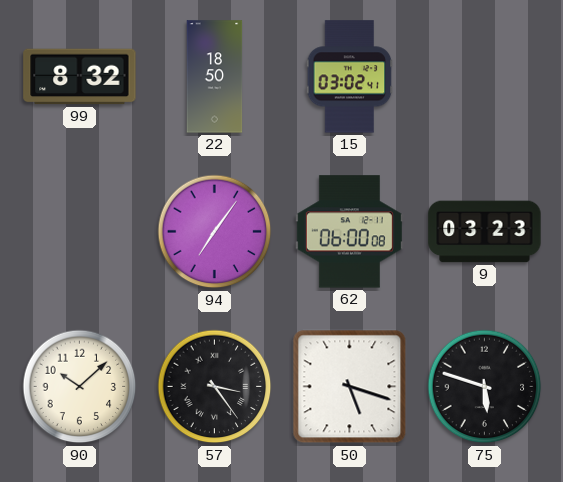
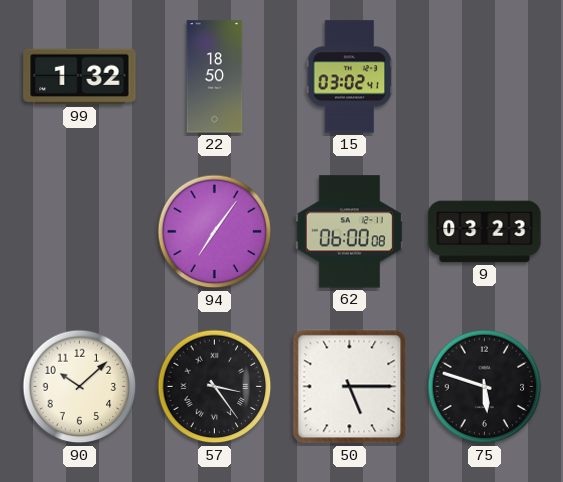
99: 8:32 -> 1:32 (80, 77)
50: 5:18 -> 5:15 (350, 387)
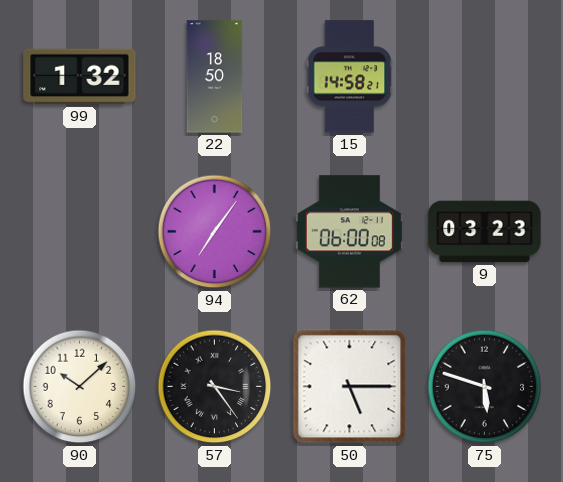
15: 03:02 -> 14:58 (350, 77)
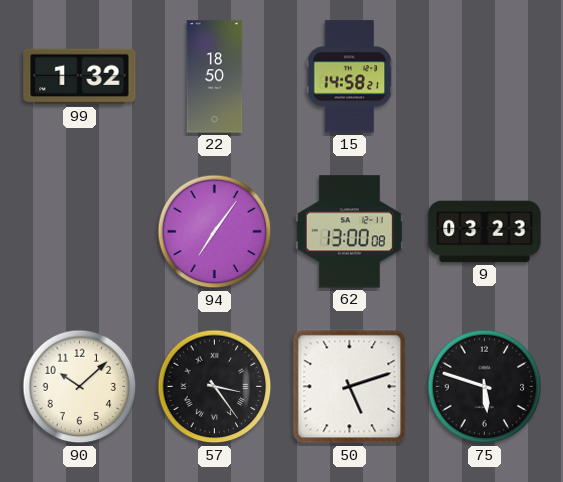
62: 06:00 -> 13:00 (349, 232)
50: 5:15 -> 5:12 (350, 387)
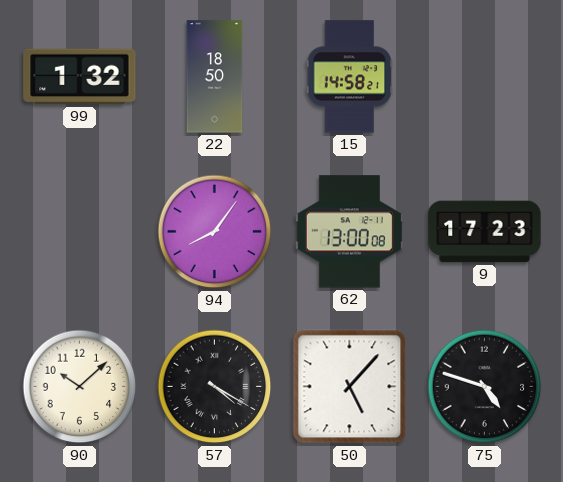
94: 7:06 -> 8:06 (215, 232)
9: 03:23 -> 17:23 (485, 232)
57: 3:24 -> 4:20 (215, 387)
50: 5:12 -> 5:07 (350, 387)
75: 5:48 -> 4:48 (485, 387)
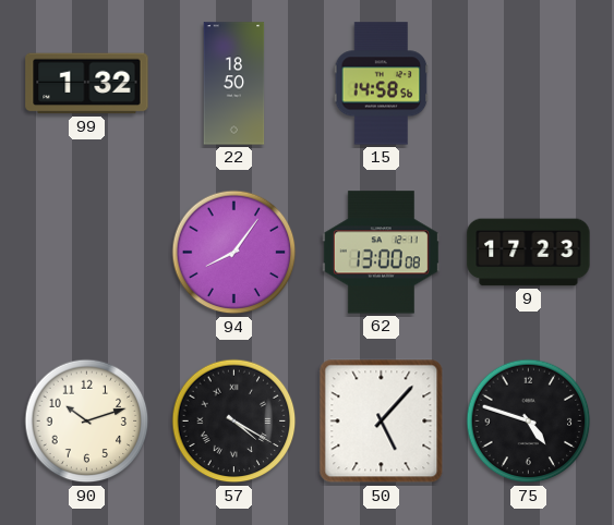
15: 14:58:21 -> 14:58:56 (382, 84)
90: 10:08 -> 10:12 (87, 422)
